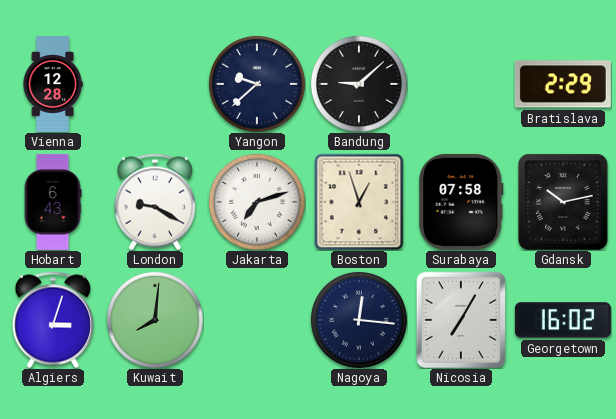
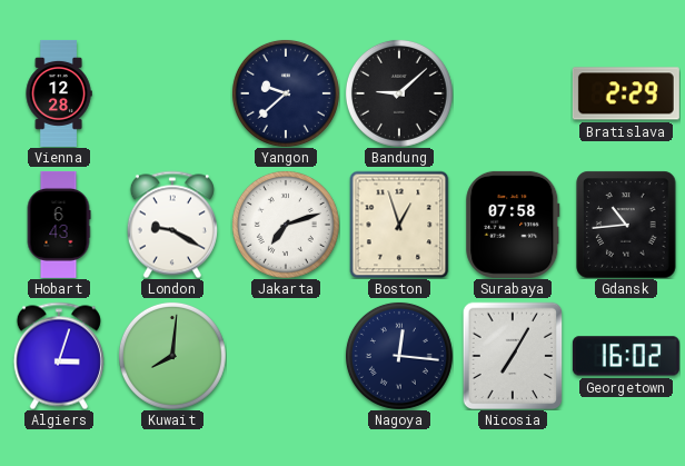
Gdansk: 10:13 -> 10:44 (626, 225)
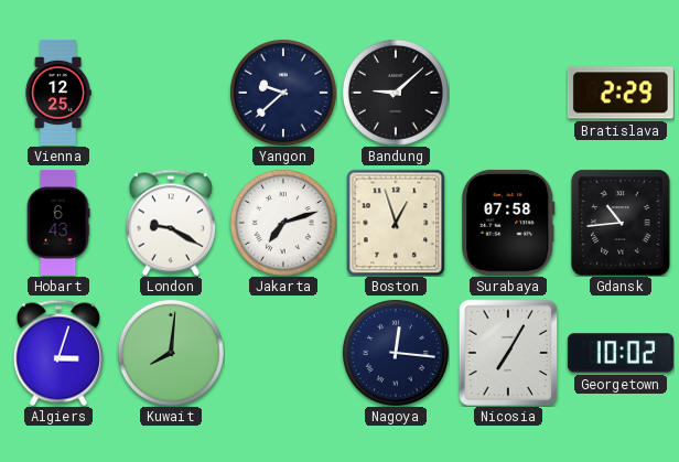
Vienna: 12:28 -> 12:25 (58, 93)
Georgetown: 16:02 -> 10:02 (621, 353)
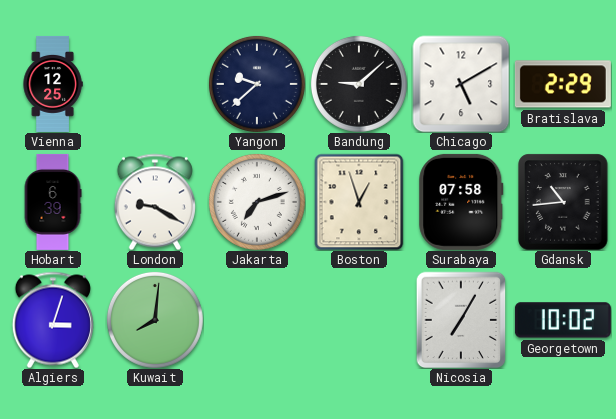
Chicago: none -> 5:10 (461, 84)
Hobart: 6:43 -> 6:39 (53, 202)
Nagoya: 12:16 -> none (396, 353)
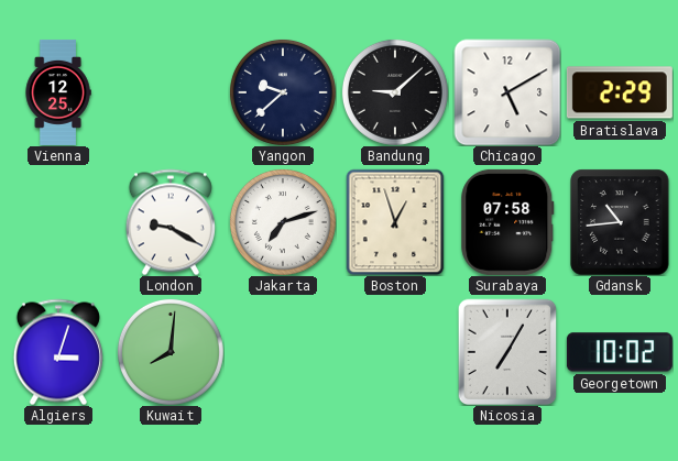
Hobart: 6:39 -> none (53, 202)
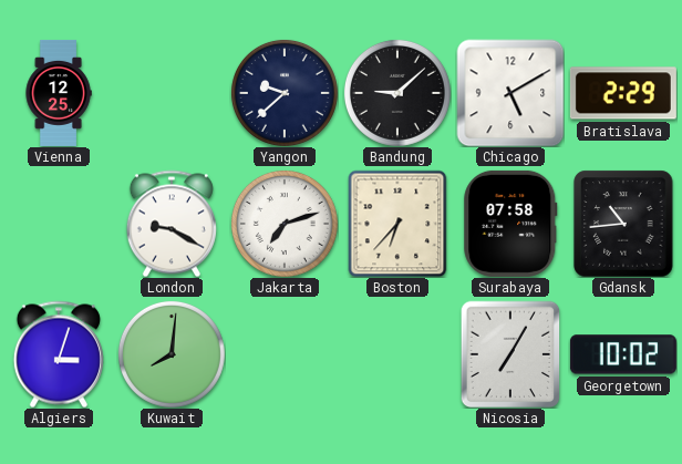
Boston: 12:57 -> 6:37 (397, 224)
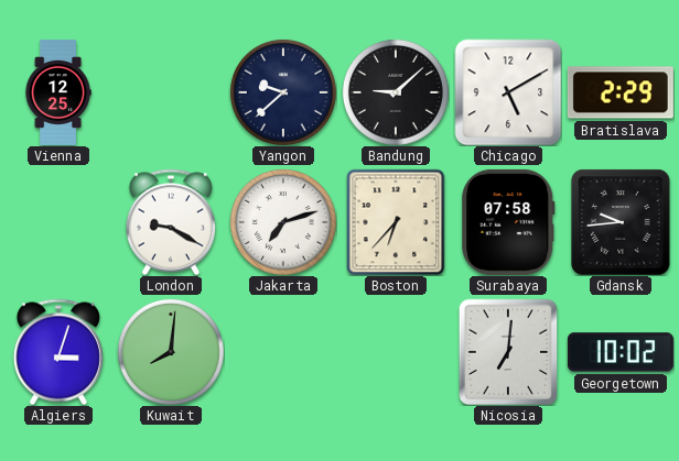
Gdansk: 10:44 -> 9:44 (621, 222)
Nicosia: 7:05 -> 7:01 (508, 352)
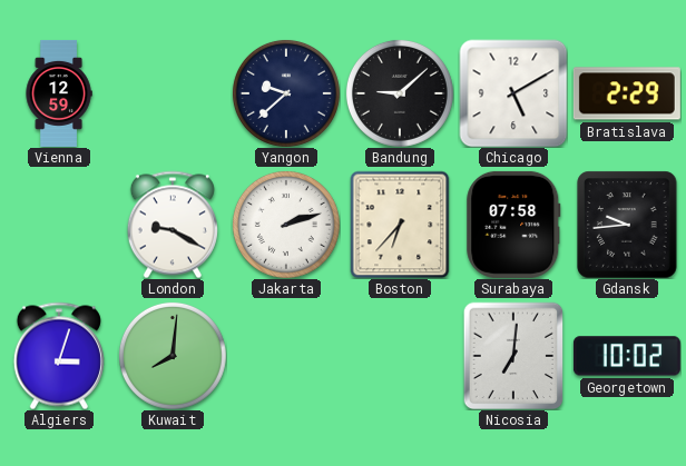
Vienna: 12:25 -> 12:59 (59, 93)
Jakarta: 7:12 -> 2:12 (286, 225)
